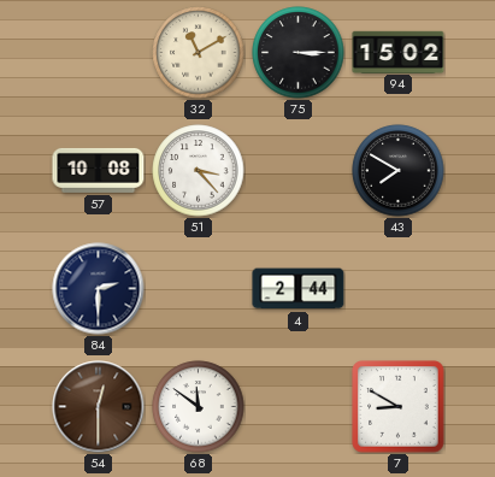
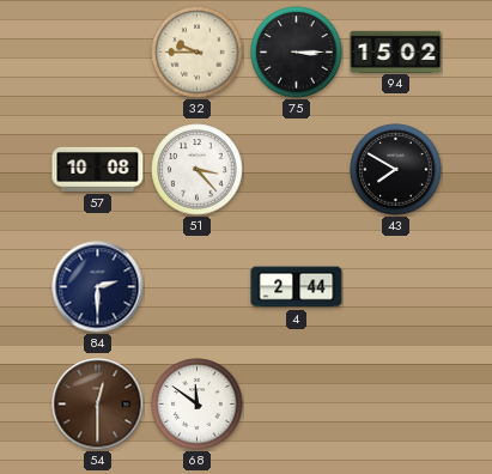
32: 11:10 -> 9:45 (198, 53)
7: 8:50 -> none (399, 407)
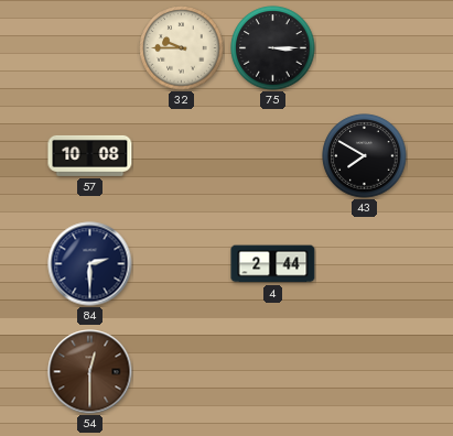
94: 15:02 -> none (396, 51)
51: 3:23 -> none (198, 170)
68: 11:51 -> none (198, 405)
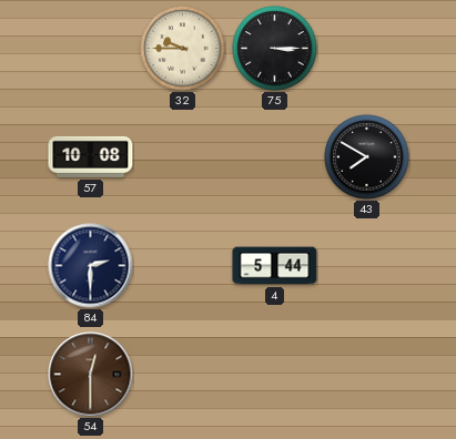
4: 2:44 -> 5:44 (275, 266)
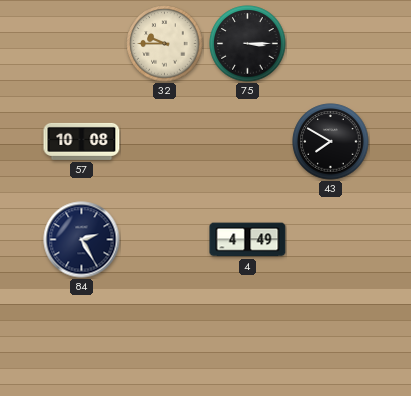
84: 2:30 -> 2:25 (82, 240)
4: 5:44 -> 4:49 (248, 240)
54: 12:30 -> none (91, 375)
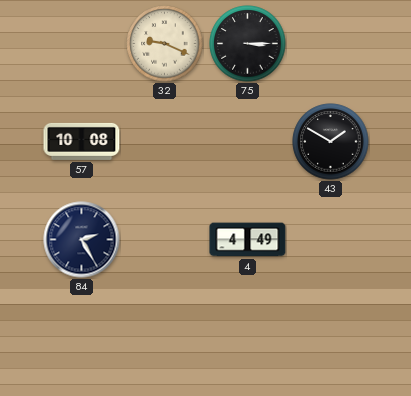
32: 9:45 -> 9:19 (165, 44)
43: 7:50 -> 1:50 (331, 142)
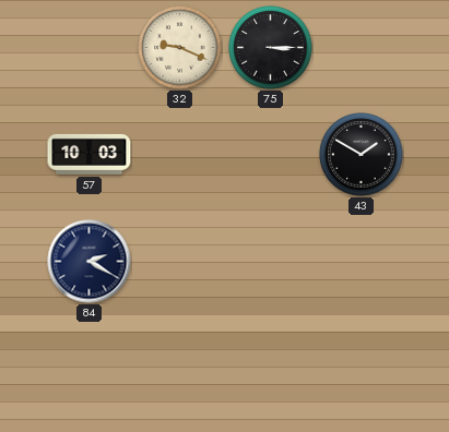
57: 10:08 -> 10:03 (90, 154)
84: 2:25 -> 2:20 (90, 262)
4: 4:49 -> none (248, 240)
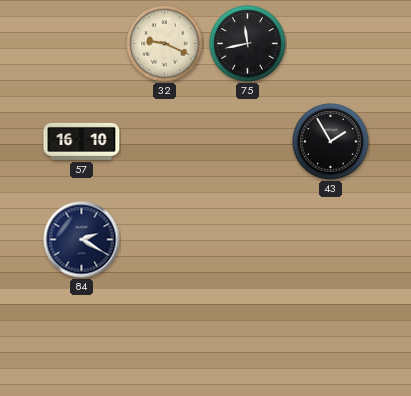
75: 3:15 -> 11:43 (248, 44)
57: 10:03 -> 16:10 (82, 141)
43: 1:50 -> 1:55 (331, 142)
